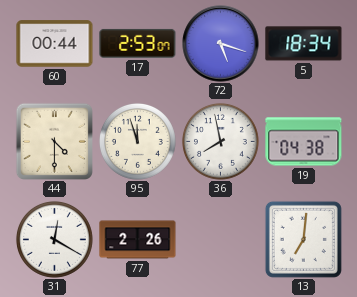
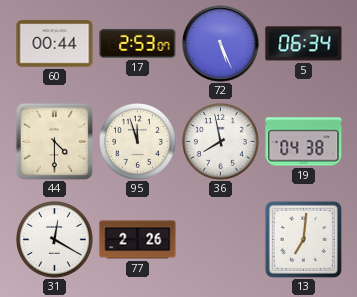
72: 5:18 -> 5:26 (221, 44)
5: 18:34 -> 06:34 (304, 44)
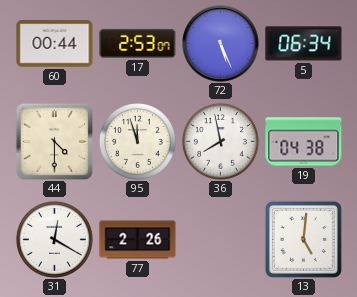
13: 7:01 -> 5:01 (303, 239)
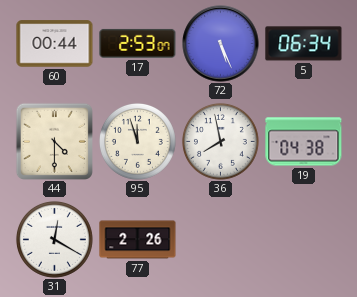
13: 5:01 -> none (303, 239)
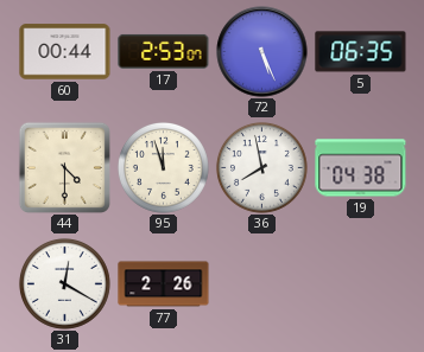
5: 06:34 -> 06:35 (361, 52)
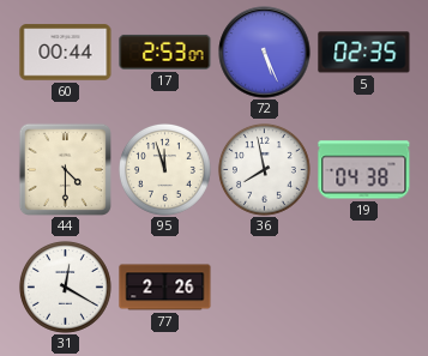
5: 06:35 -> 02:35 (364, 53)
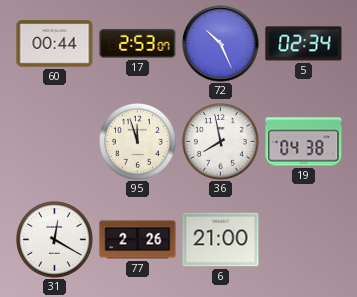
72: 5:26 -> 10:26 (221, 44)
5: 02:35 -> 02:34 (304, 44)
44: 4:30 -> none (65, 169)
6: none -> 21:00 (221, 240)
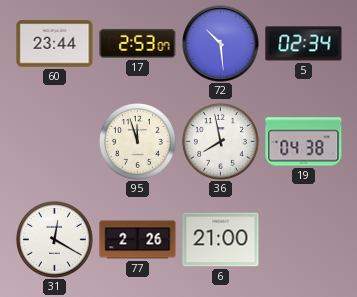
60: 00:44 -> 23:44 (55, 44)
72: 10:26 -> 10:29 (221, 44)
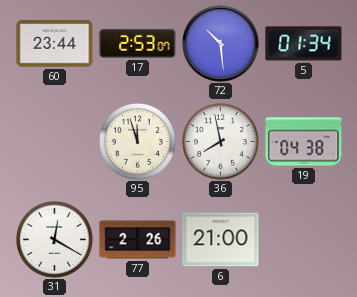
5: 02:34 -> 01:34 (304, 44)
